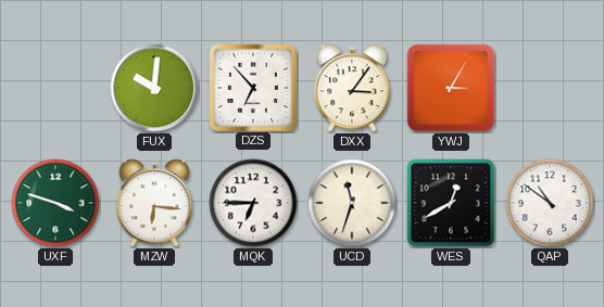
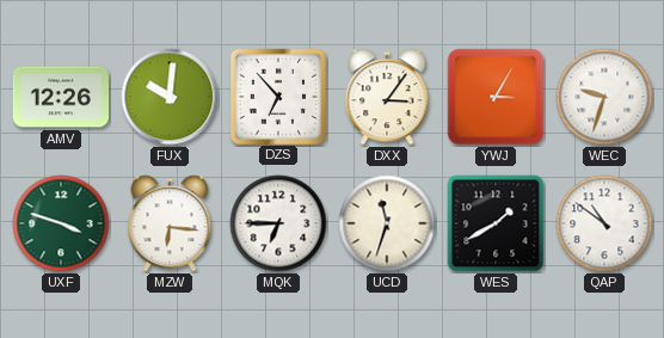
AMV: none -> 12:26 (60, 97)
WEC: none -> 9:33 (604, 97)
WES: 12:40 -> 1:40 (496, 223)
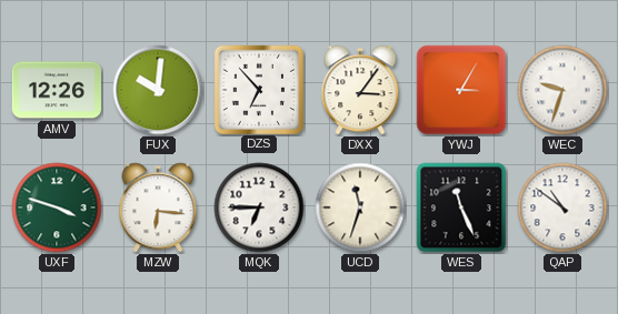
WES: 1:40 -> 11:26 (461, 207)
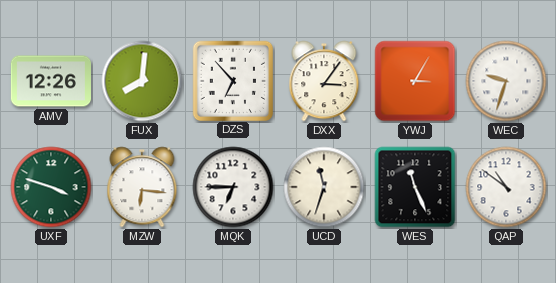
FUX: 10:01 -> 8:01 (142, 81)
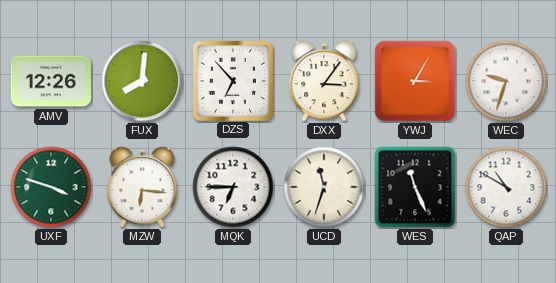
QAP: 10:51 -> 10:50 (506, 187)
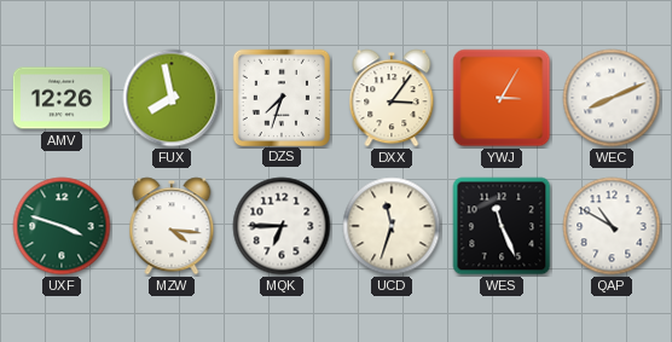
FUX: 8:01 -> 7:58 (172, 98)
DZS: 6:53 -> 7:33 (280, 97)
WEC: 9:33 -> 8:11 (612, 98)
MZW: 6:16 -> 4:16 (172, 226)
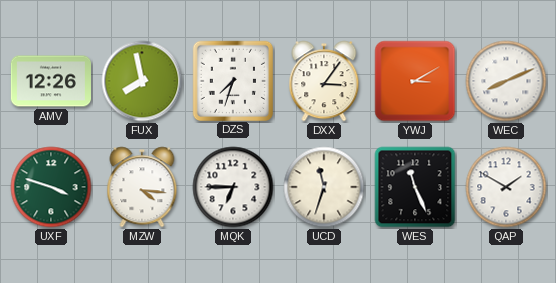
YWJ: 3:05 -> 3:10 (415, 81)
QAP: 10:50 -> 1:50 (506, 187)
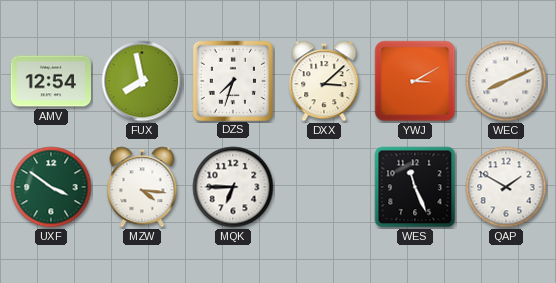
AMV: 12:26 -> 12:54 (50, 81)
DXX: 3:06 -> 3:08 (324, 81)
UXF: 3:48 -> 3:51 (51, 187)
UCD: 11:33 -> none (324, 187)
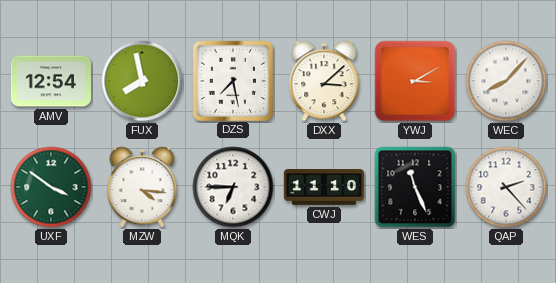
DZS: 7:33 -> 7:28 (232, 80)
WEC: 8:11 -> 8:07 (506, 81)
CWJ: none -> 11:10 (323, 187)
QAP: 1:50 -> 2:23 (506, 187)
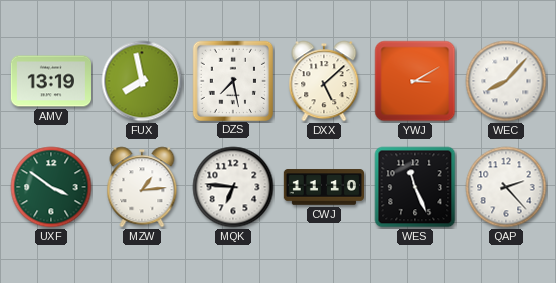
AMV: 12:54 -> 13:19 (50, 81)
DXX: 3:08 -> 5:08 (324, 81)
MZW: 4:16 -> 1:14 (142, 187)
MQK: 6:45 -> 6:46 (233, 187)
